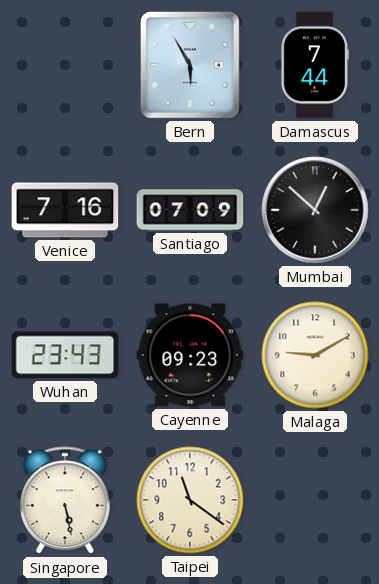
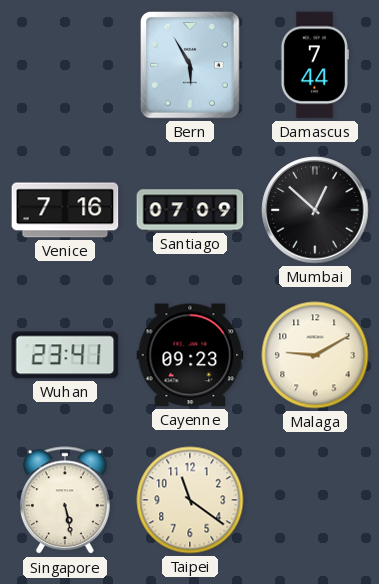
Wuhan: 23:43 -> 23:41 (65, 355)
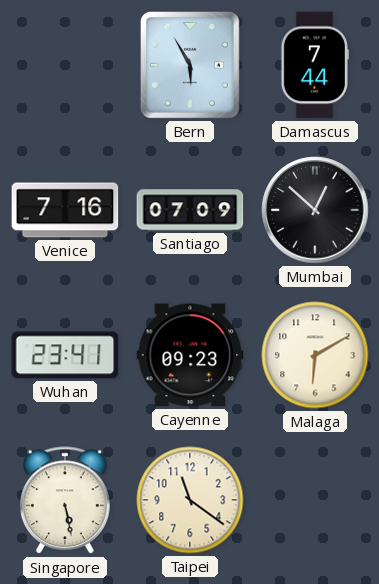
Malaga: 9:10 -> 6:10 (315, 355)
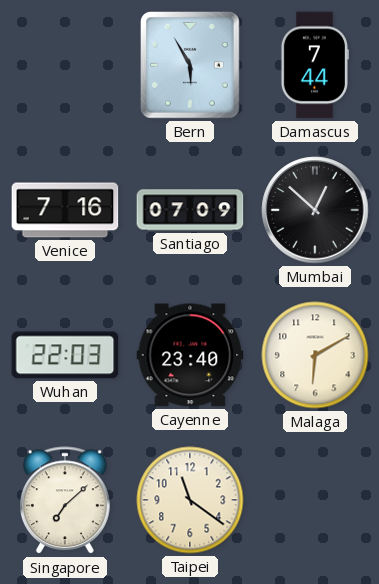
Wuhan: 23:41 -> 22:03 (65, 355)
Cayenne: 09:23 -> 23:40 (190, 355)
Singapore: 5:28 -> 7:08 (66, 501)
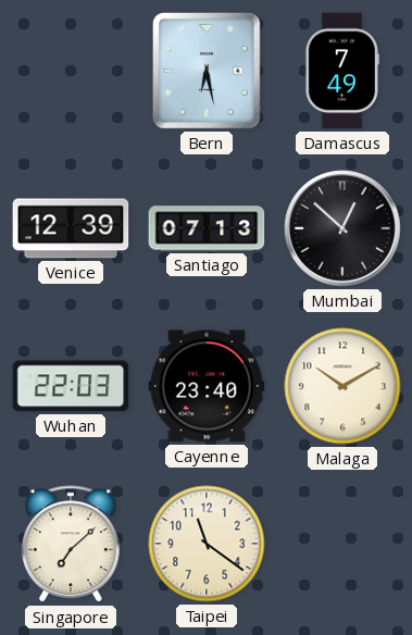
Bern: 5:55 -> 6:28 (208, 72)
Damascus: 7:44 -> 7:49 (342, 71)
Venice: 7:16 -> 12:39 (71, 228)
Santiago: 07:09 -> 07:13 (207, 228)
Malaga: 6:10 -> 10:10 (342, 386)
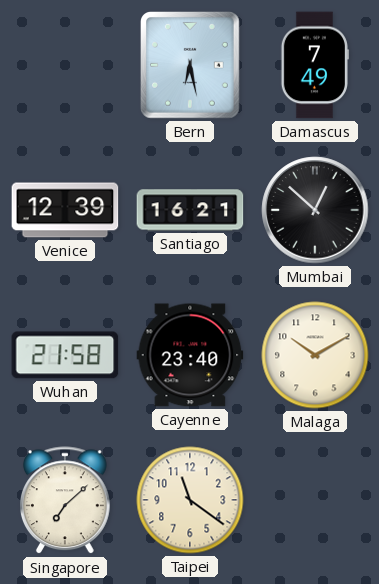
Santiago: 07:13 -> 16:21 (190, 210)
Wuhan: 22:03 -> 21:58 (65, 355)
